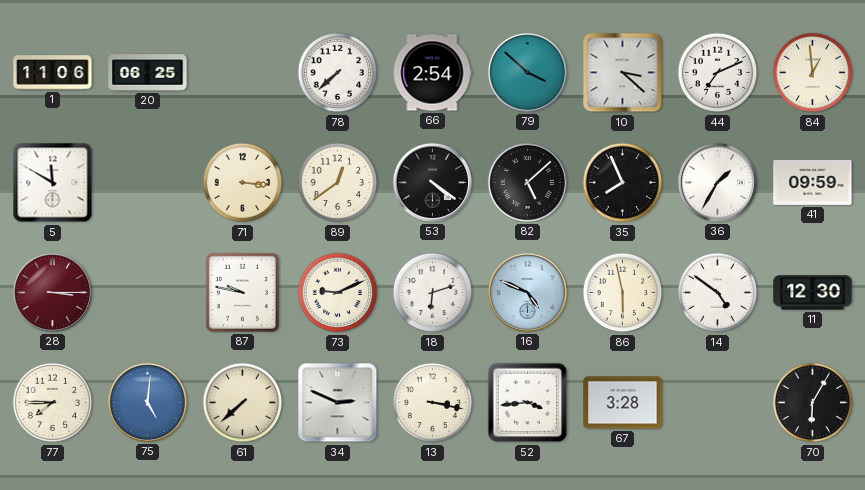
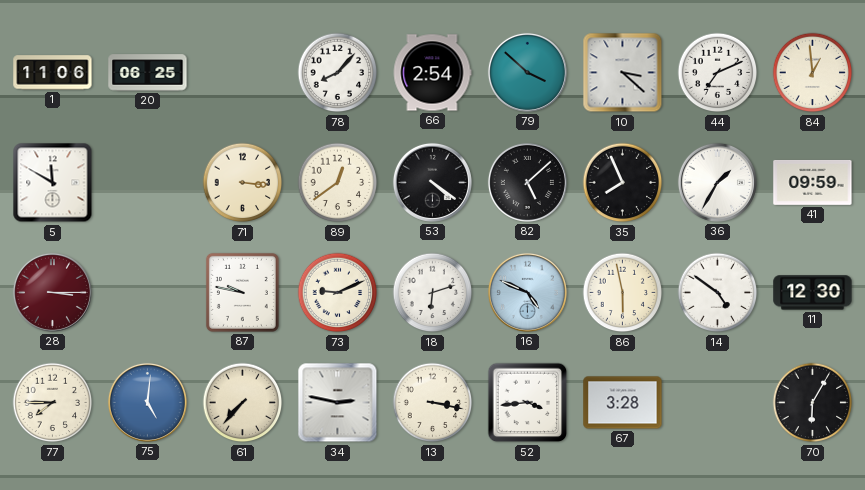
78: 7:38 -> 8:07 (338, 73)
61: 7:38 -> 7:37 (243, 403)
34: 2:49 -> 2:47 (338, 403)
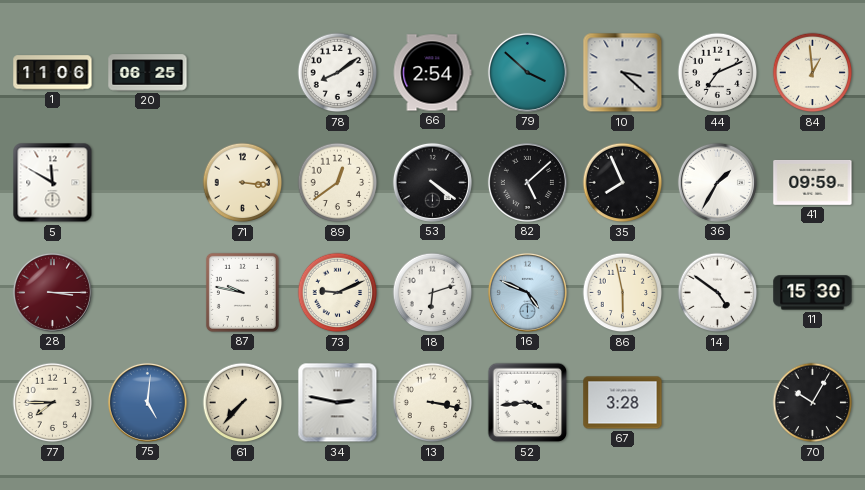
78: 8:07 -> 8:09 (338, 73)
11: 12:30 -> 15:30 (813, 293)
70: 6:05 -> 10:05 (813, 403)
